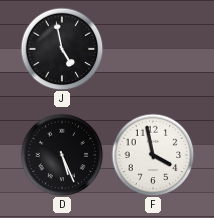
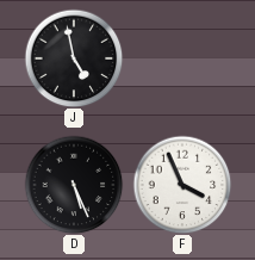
F: 3:58 -> 3:56 (182, 185)
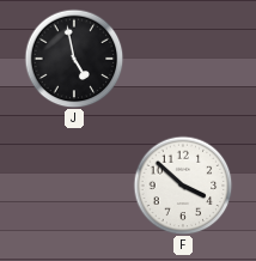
D: 5:26 -> none (74, 185)
F: 3:56 -> 3:52 (183, 186)
